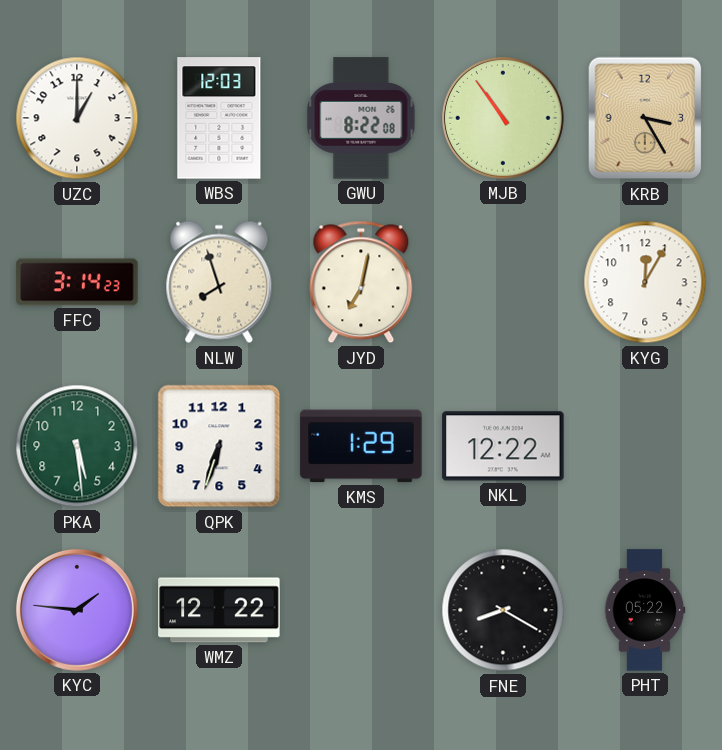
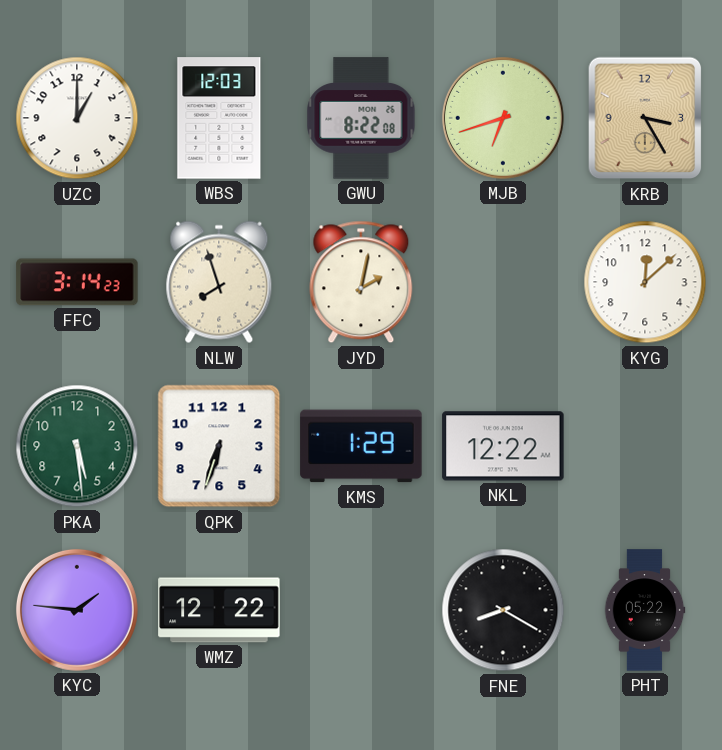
MJB: 10:54 -> 6:42 (503, 118)
JYD: 7:02 -> 2:02 (361, 282)
KYG: 12:05 -> 12:08 (645, 282)
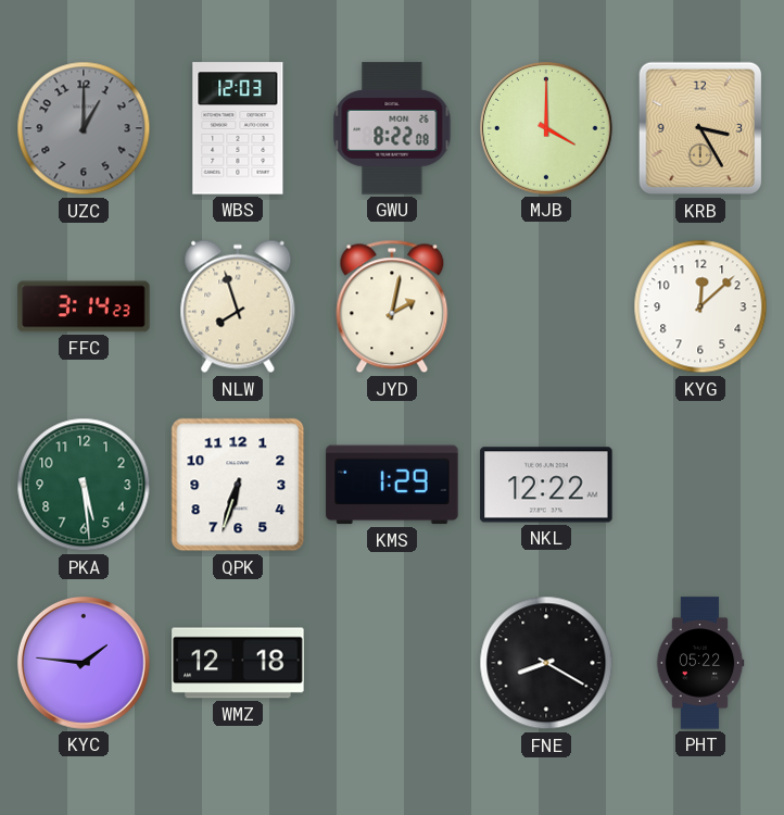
UZC dial: white -> grey (84, 128)
MJB: 6:42 -> 4:00 (546, 128)
WMZ: 12:22 -> 12:18 (238, 663)
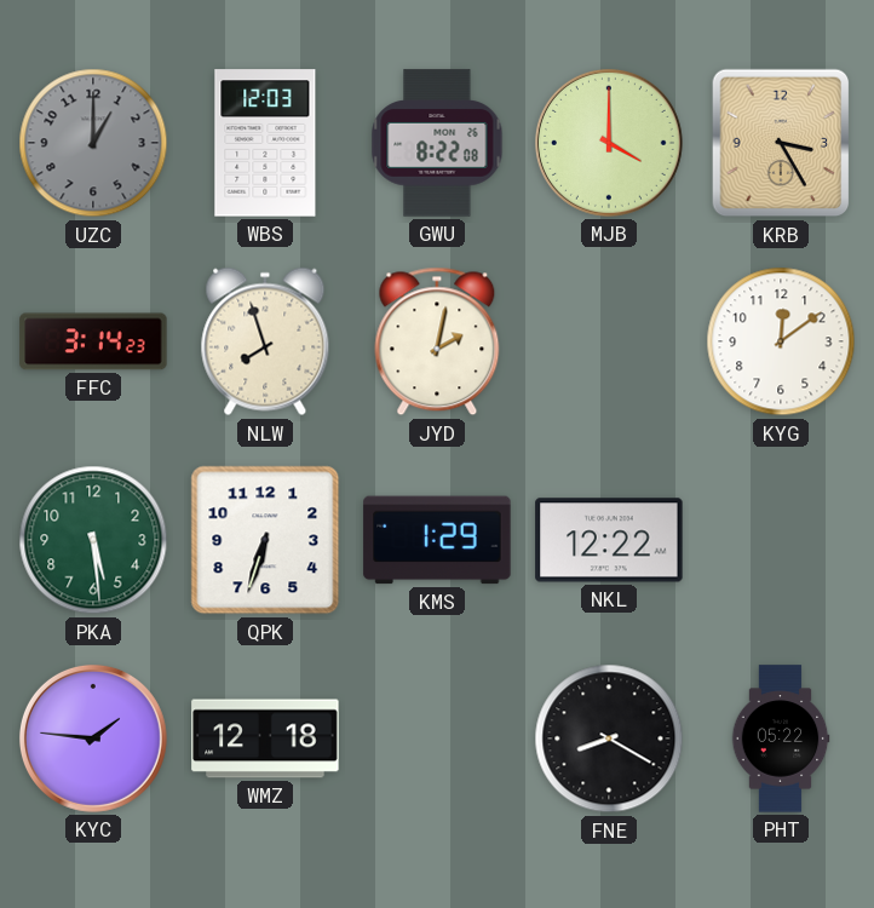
KYG: 12:08 -> 12:09 (781, 341)
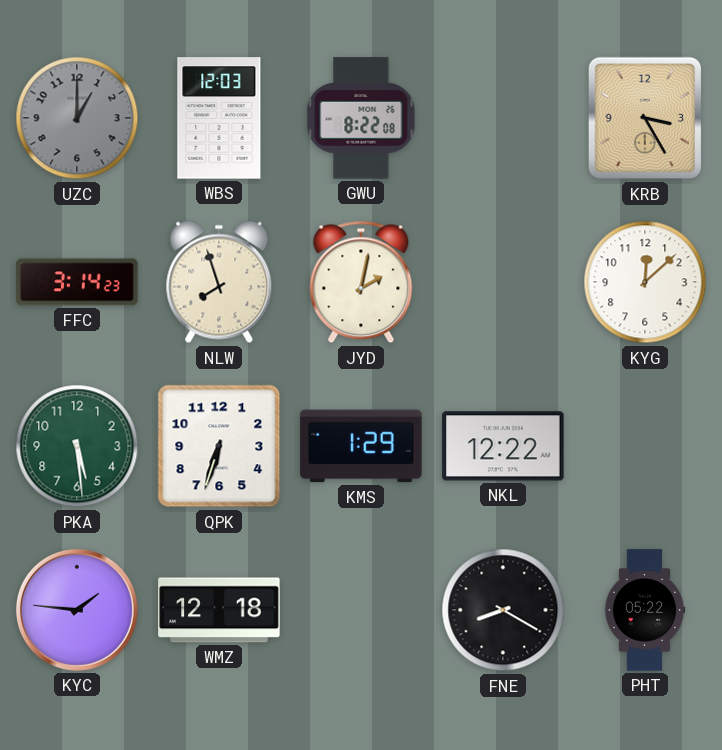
MJB: 4:00 -> none (609, 143)
KYG: 12:09 -> 12:08 (645, 282)
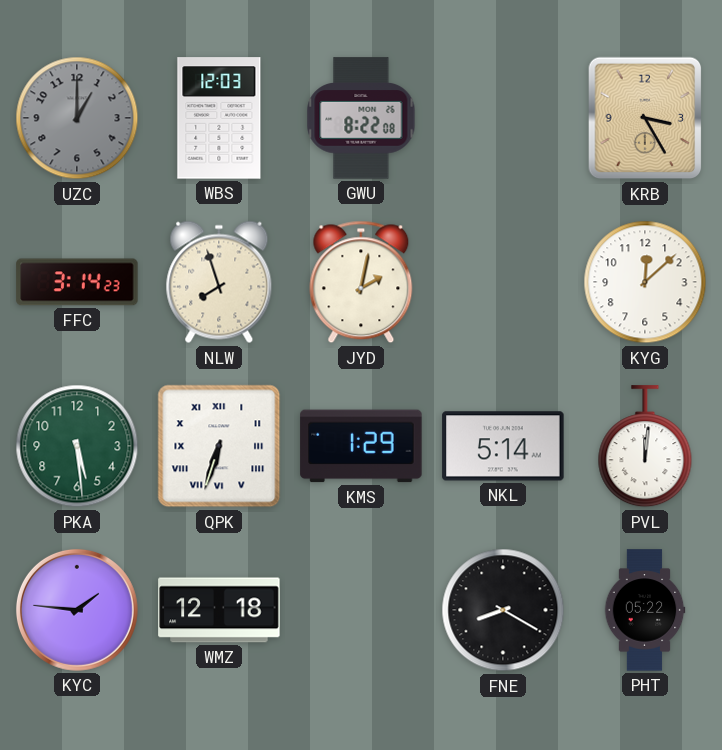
QPK numerals: Arabic -> Roman (219, 446)
NKL: 12:22 -> 5:14 (503, 446)
PVL: none -> 12:01 (645, 447)
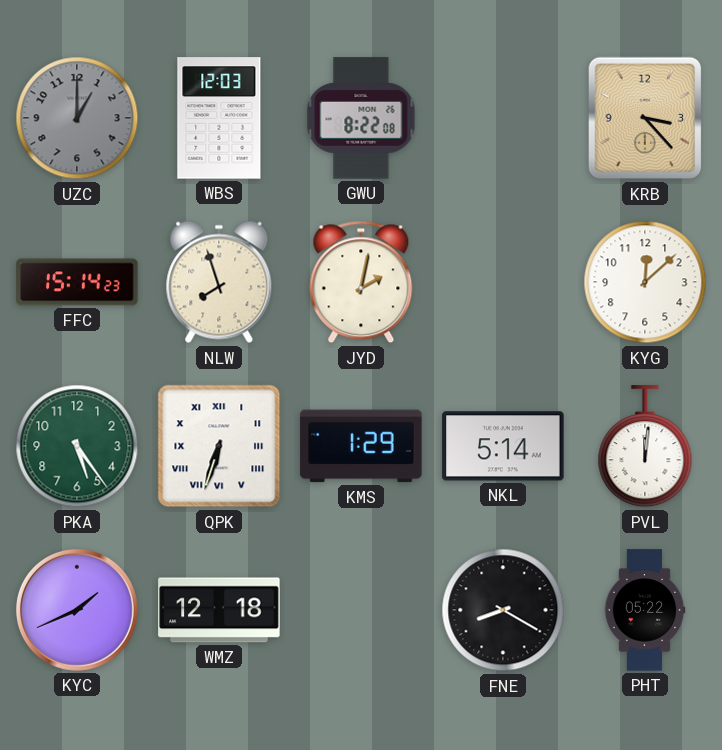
KRB: 3:25 -> 3:23 (645, 118)
FFC: 3:14 -> 15:14 (77, 282)
PKA: 5:29 -> 5:24 (77, 446)
KYC: 1:46 -> 1:41 (77, 610)
